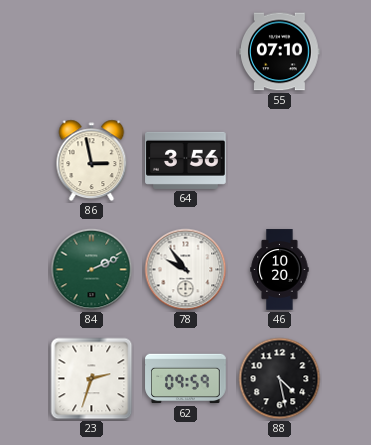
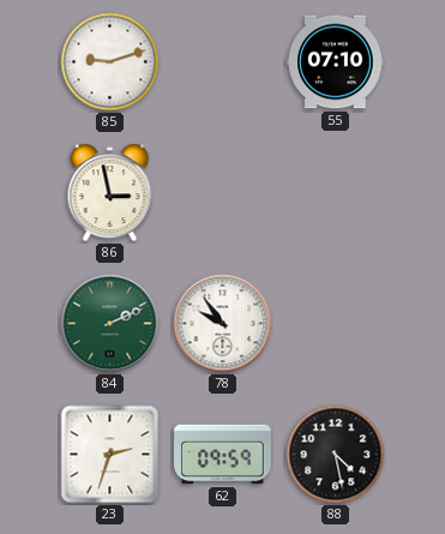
85: none -> 9:12 (110, 62)
64: 3:56 -> none (186, 160)
46: 10:20 -> none (280, 270)
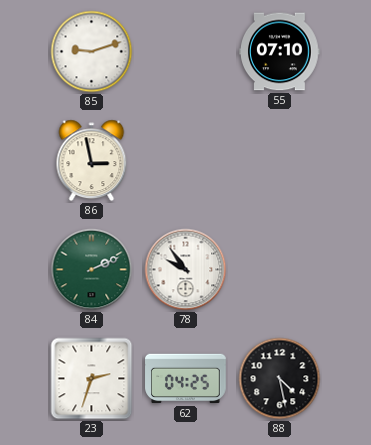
62: 09:59 -> 04:25 (186, 379)
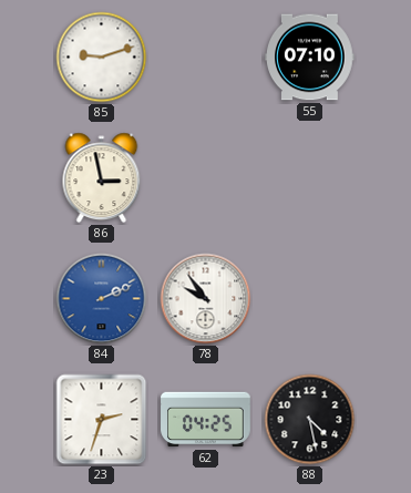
84 dial: green -> blue (102, 299)
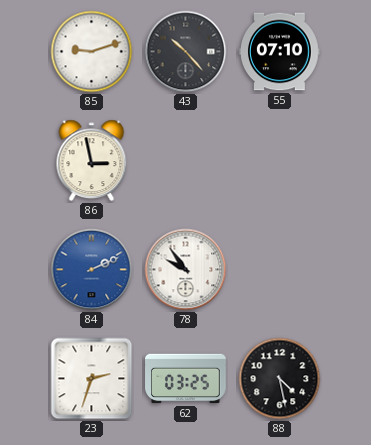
43: none -> 10:23 (186, 52)
62: 04:25 -> 03:25 (186, 379)
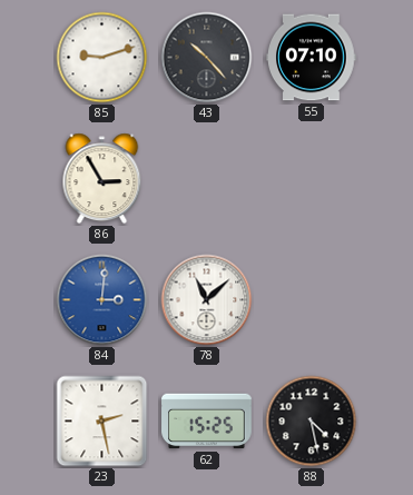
86: 2:58 -> 2:55 (102, 179)
84: 2:11 -> 3:01 (102, 300)
78: 9:54 -> 11:08 (207, 300)
23: 2:33 -> 2:28 (102, 422)
62: 03:25 -> 15:25 (207, 422)
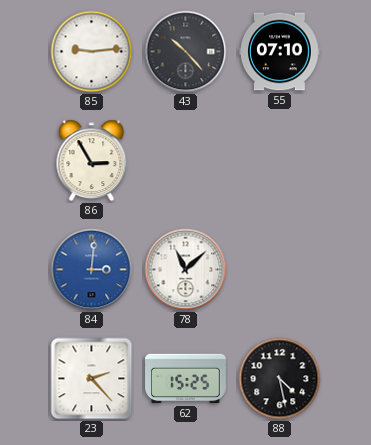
85: 9:12 -> 9:14 (92, 52)
23: 2:28 -> 2:23 (92, 379)
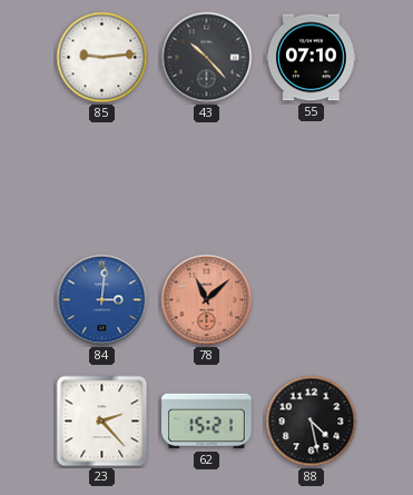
86: 2:55 -> none (92, 161)
78 dial: white -> salmon (207, 300)
62: 15:25 -> 15:21 (207, 422)
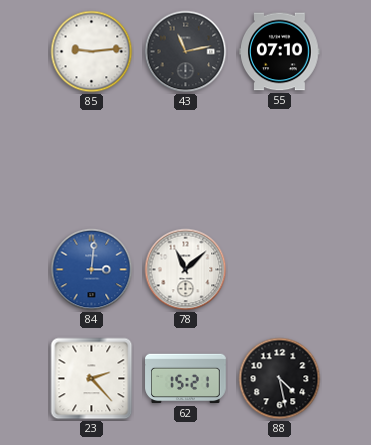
43: 10:23 -> 11:13 (186, 52)
78 dial: salmon -> white (186, 270)
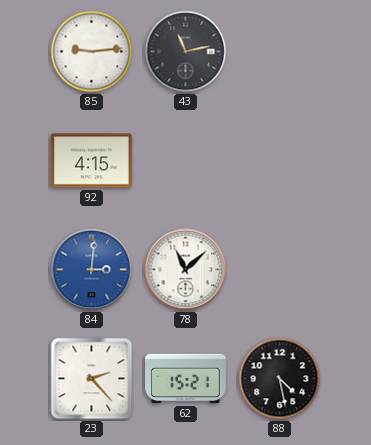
55: 07:10 -> none (280, 52)
92: none -> 4:15 (92, 161)
